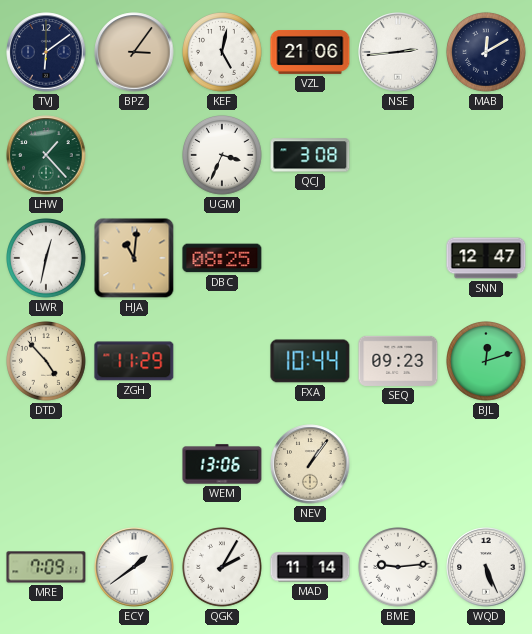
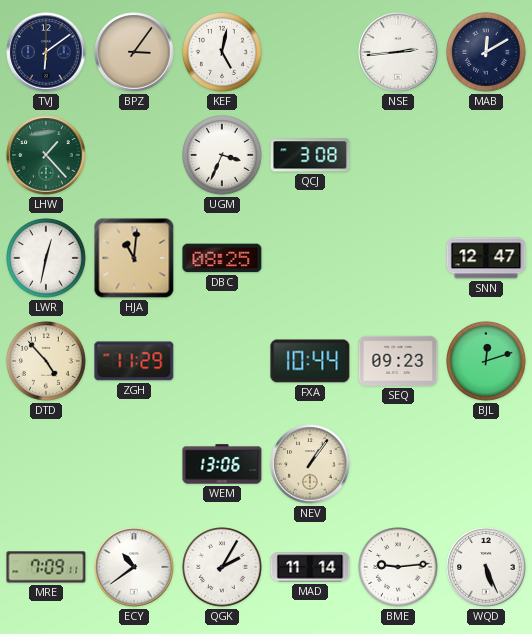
VZL: 21:06 -> none (310, 53)
ECY: 1:39 -> 10:39 (134, 567)
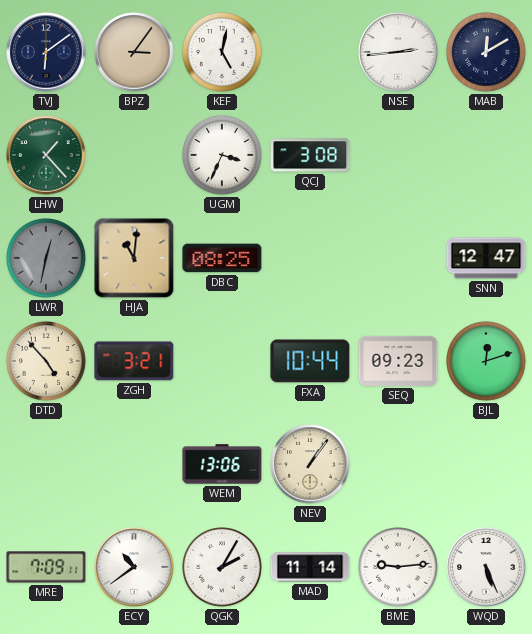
LWR dial: white -> grey (47, 259)
ZGH: 11:29 -> 3:21 (134, 361)
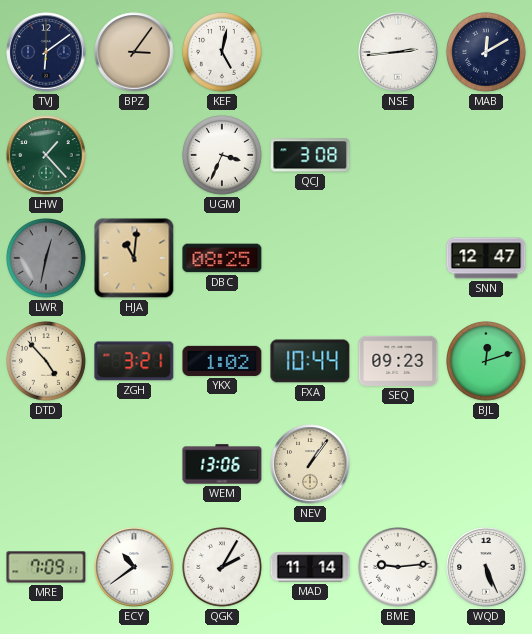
YKX: none -> 1:02 (222, 361)
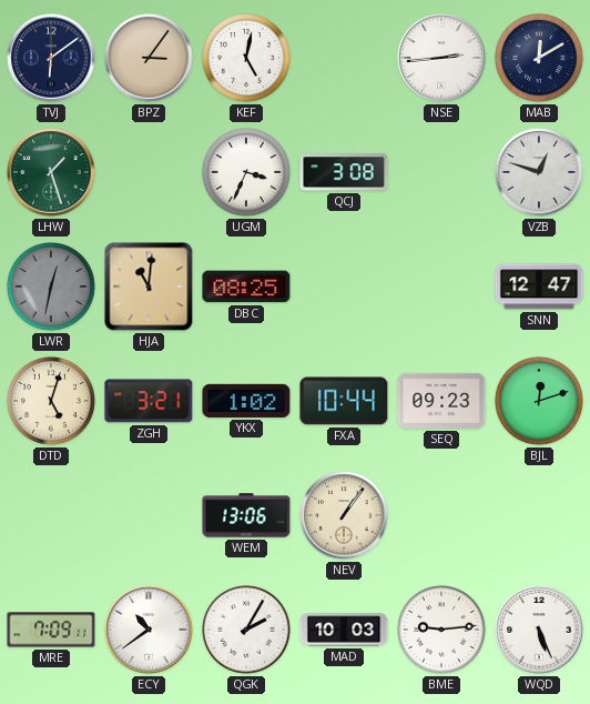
LHW: 1:23 -> 1:27 (51, 172)
VZB: none -> 12:48 (539, 172)
DTD: 4:53 -> 5:03 (52, 402)
MAD: 11:14 -> 10:03 (344, 630)
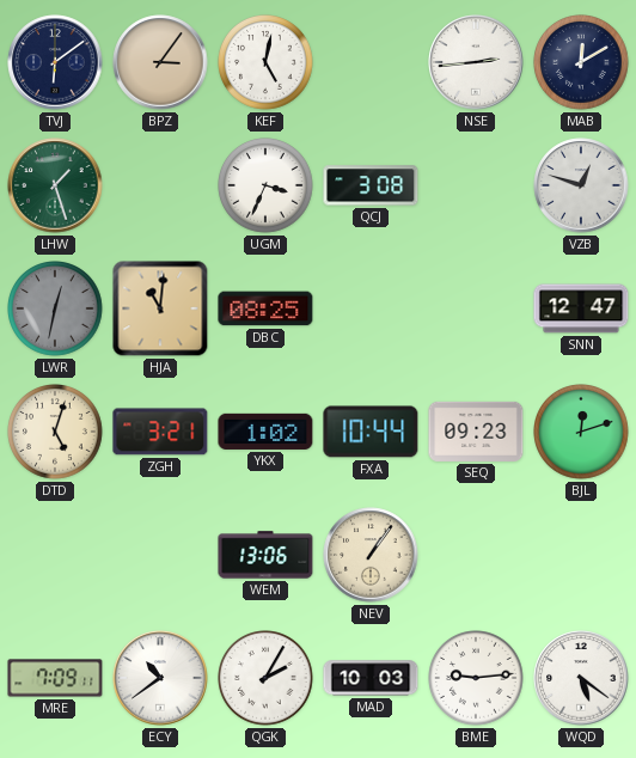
WQD: 5:26 -> 5:21 (581, 678)
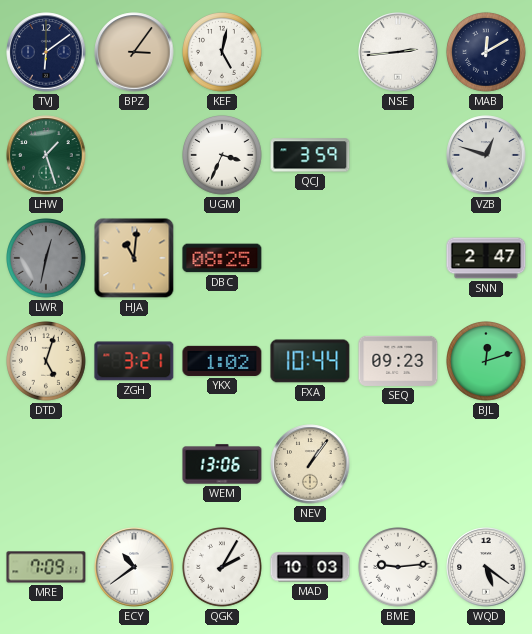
QCJ: 3:08 -> 3:59 (310, 155)
SNN: 12:47 -> 2:47 (486, 258)
